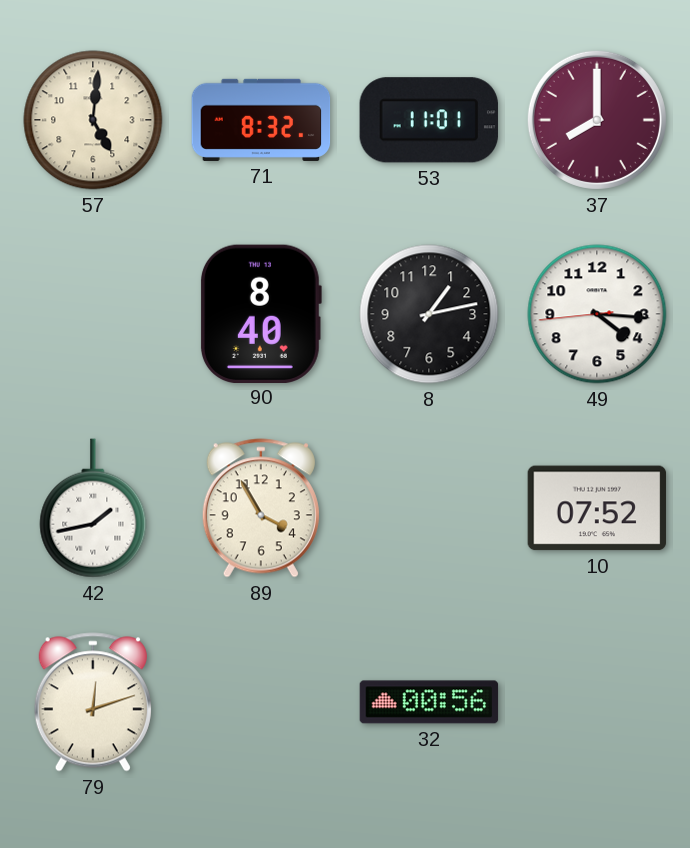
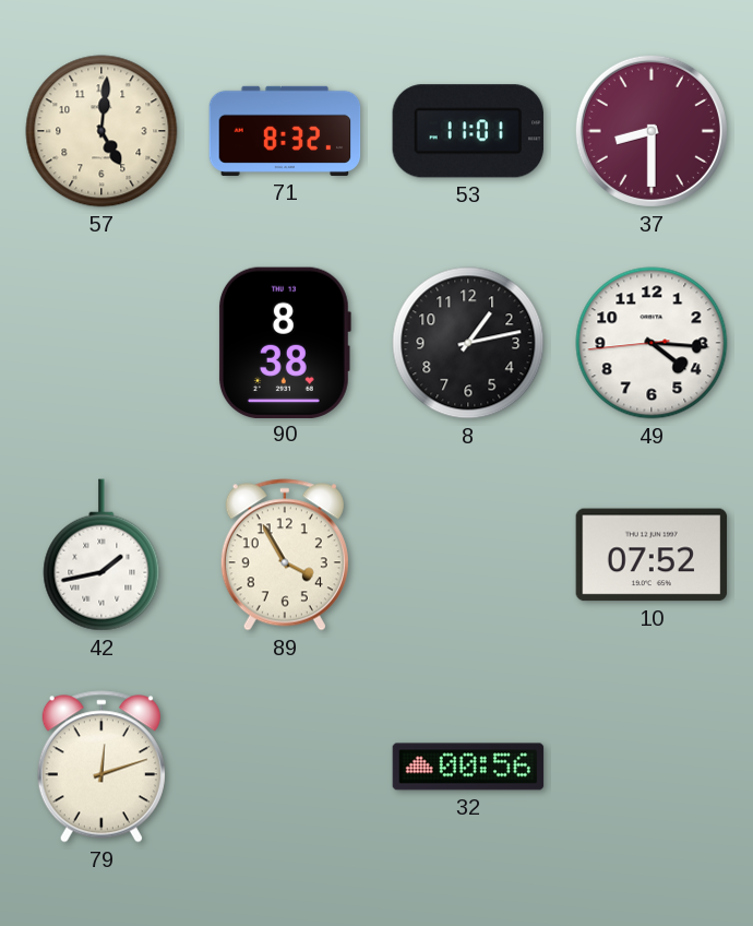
37: 8:00 -> 8:30 (652, 131)
90: 8:40 -> 8:38 (284, 342)
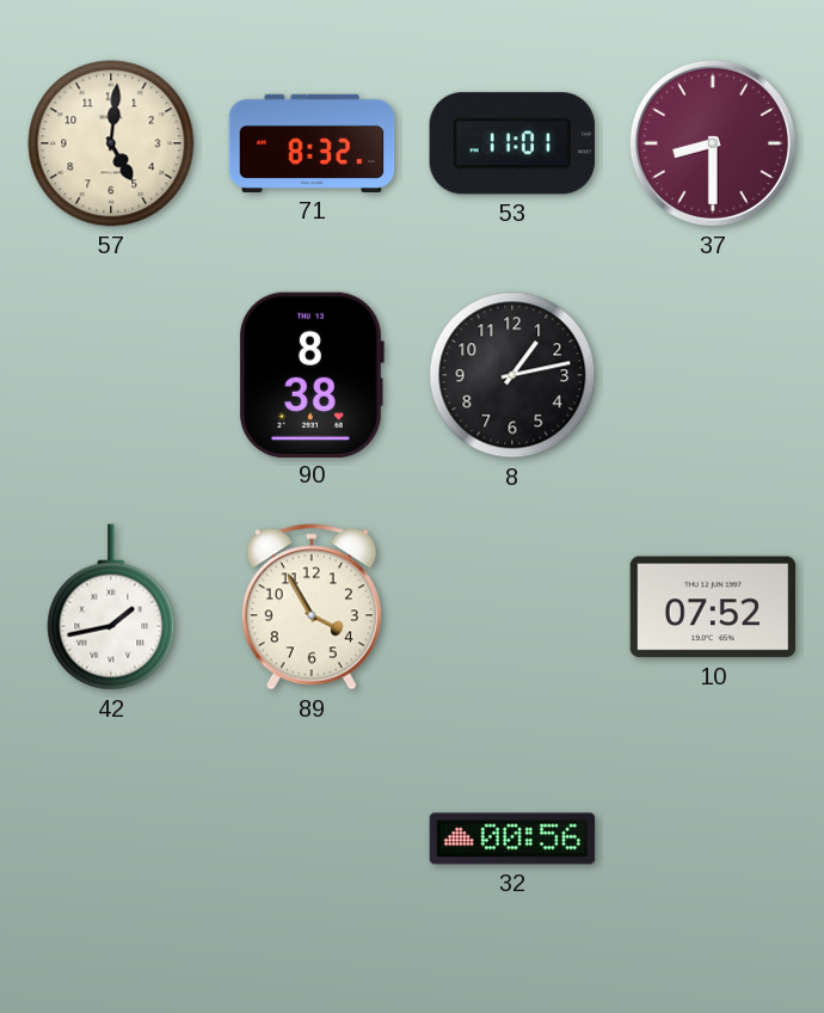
49: 4:15 -> none (652, 343)
79: 12:12 -> none (101, 767)
